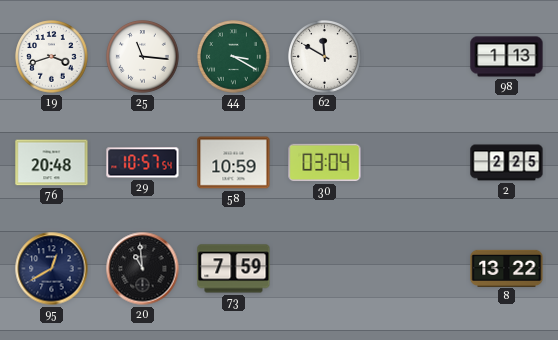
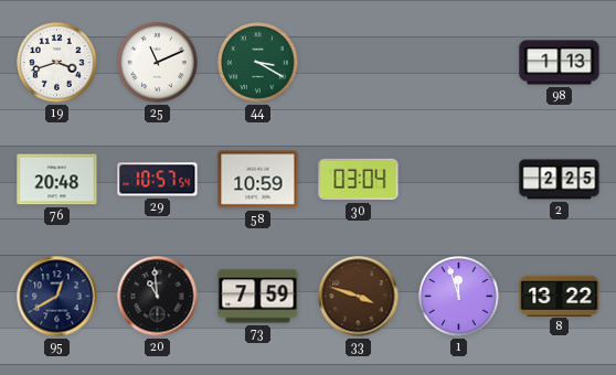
25: 11:16 -> 11:11 (158, 63)
62: 11:50 -> none (325, 57)
33: none -> 3:48 (359, 297)
1: none -> 11:57 (459, 297)
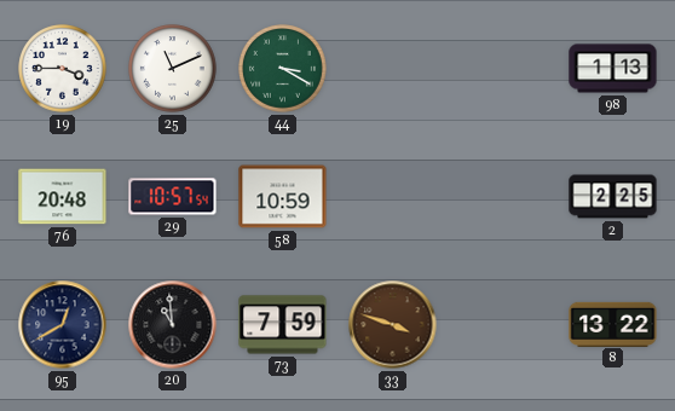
19: 3:42 -> 3:45 (63, 69)
30: 03:04 -> none (359, 180)
1: 11:57 -> none (459, 297)
